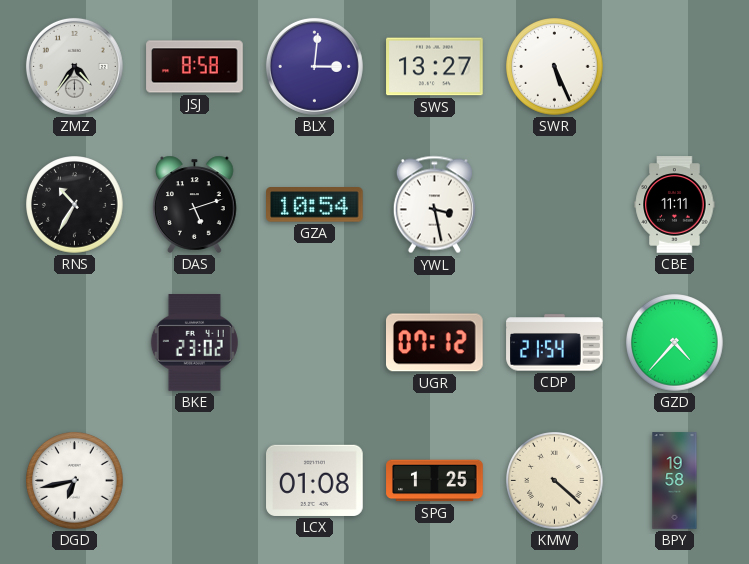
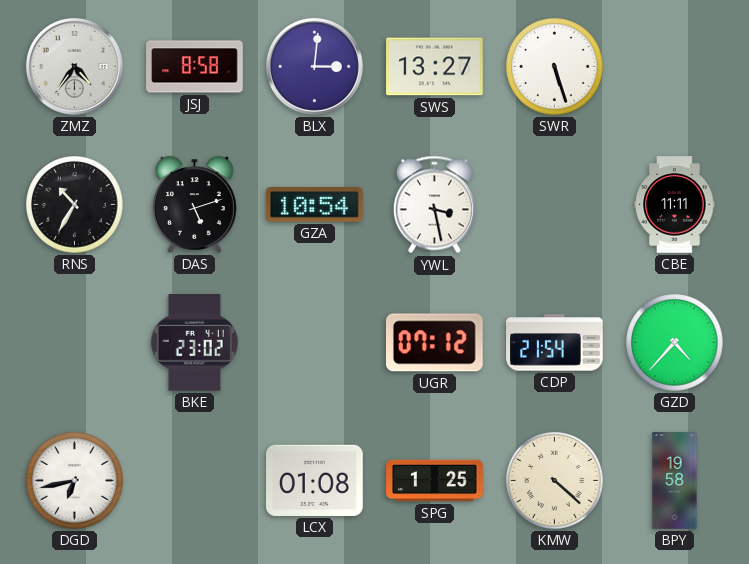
SWR: 5:26 -> 5:27 (555, 67)
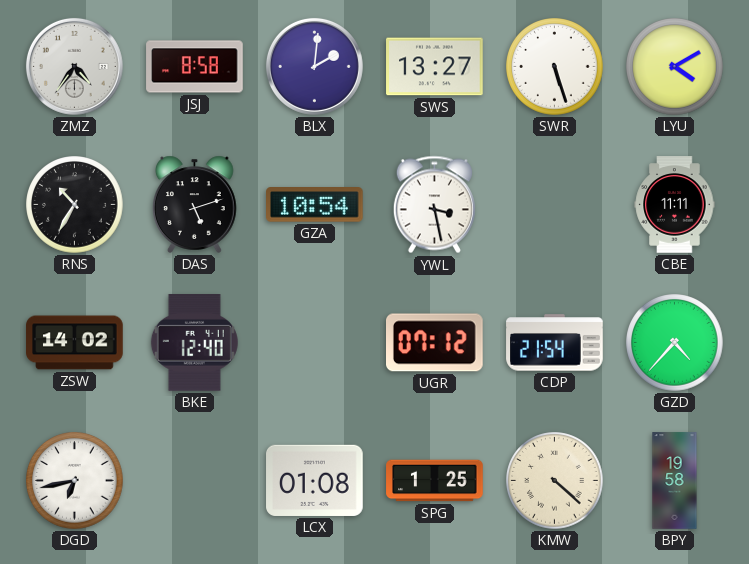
BLX: 3:01 -> 2:01 (314, 66)
LYU: none -> 4:10 (675, 67)
ZSW: none -> 14:02 (75, 343)
BKE: 23:02 -> 12:40 (194, 343)
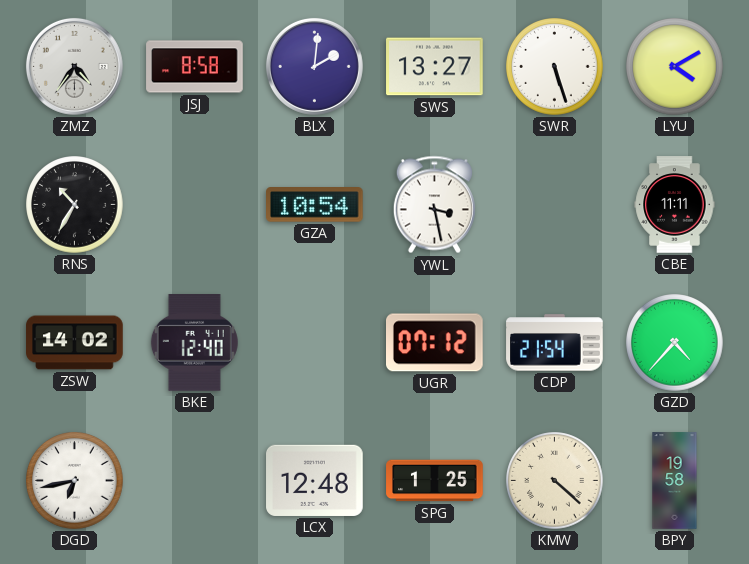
DAS: 5:12 -> none (195, 204)
LCX: 01:08 -> 12:48 (315, 480)
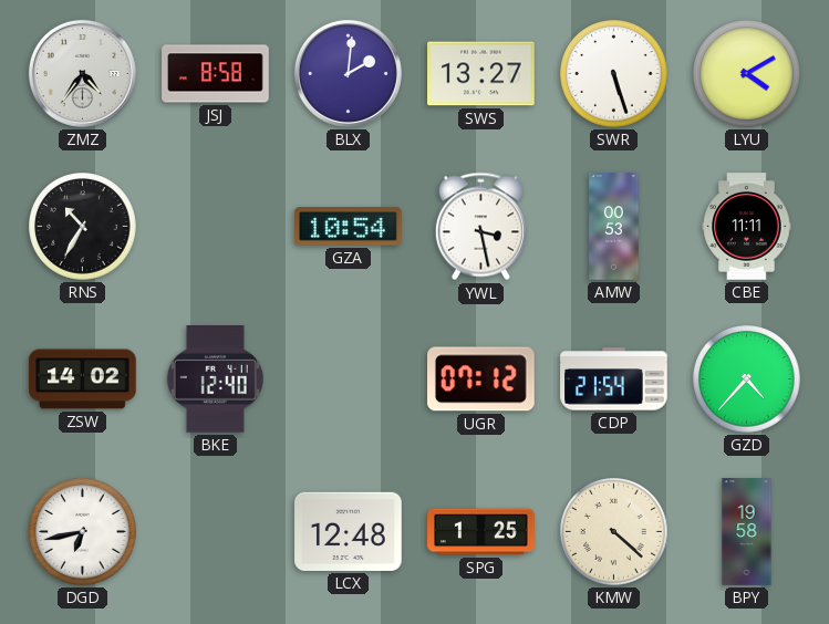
AMW: none -> 00:53 (614, 227)
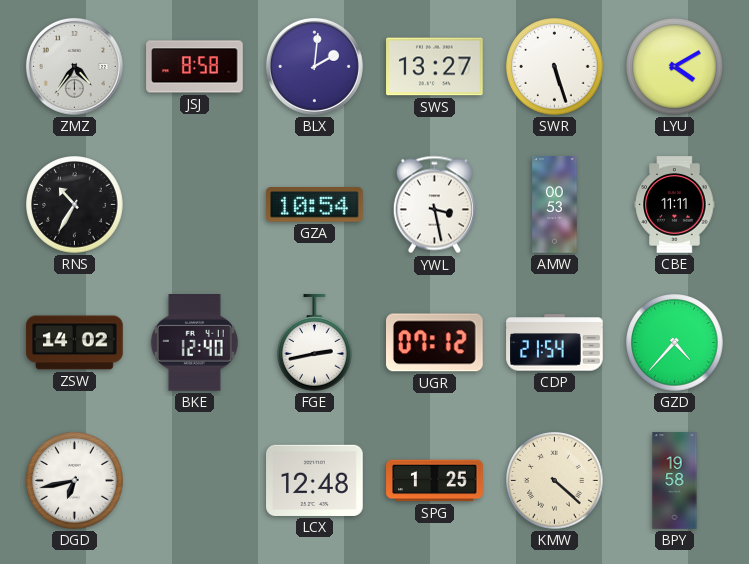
FGE: none -> 2:43 (315, 343)
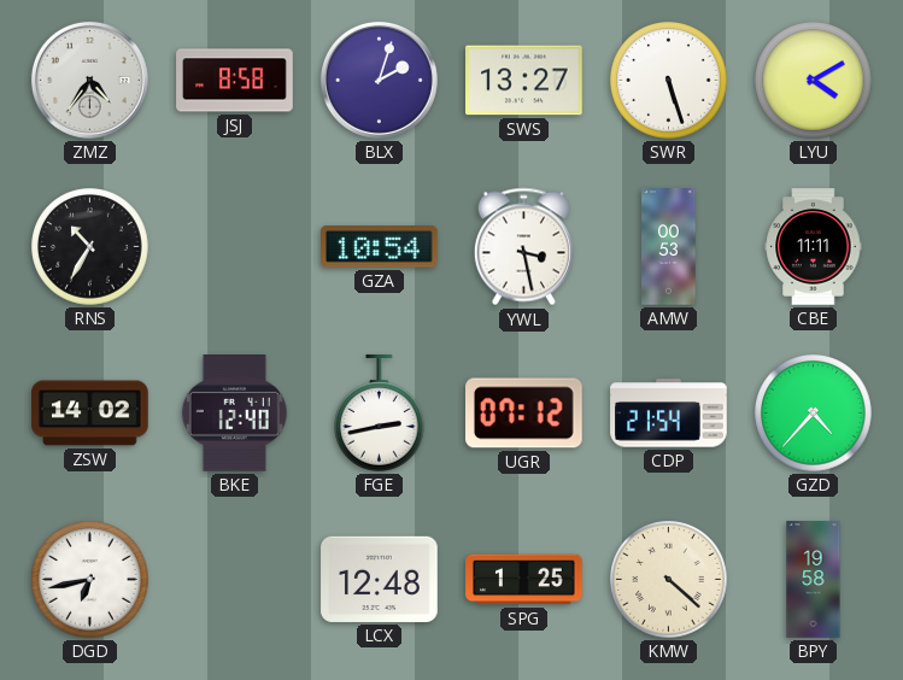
BLX: 2:01 -> 2:03 (379, 80)
